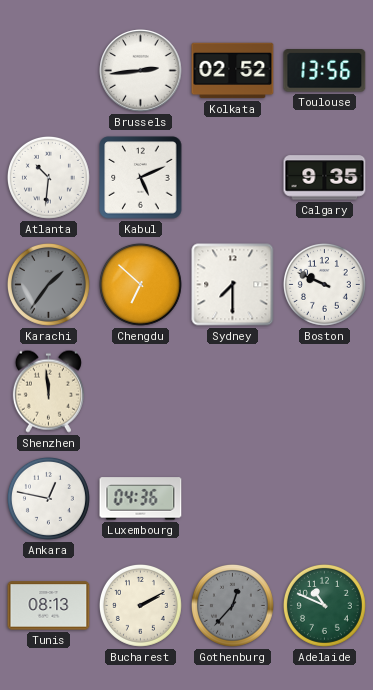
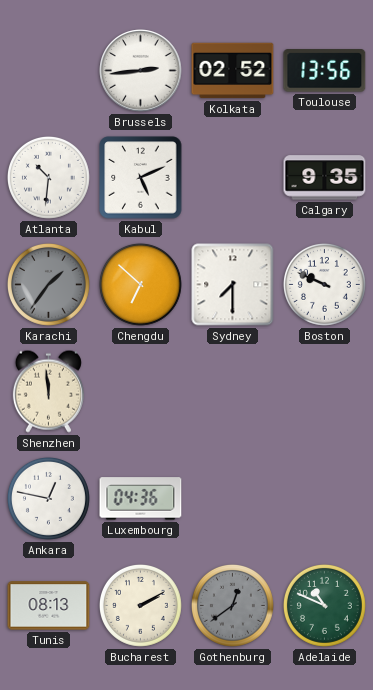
Gothenburg: 12:37 -> 12:39 (232, 605)
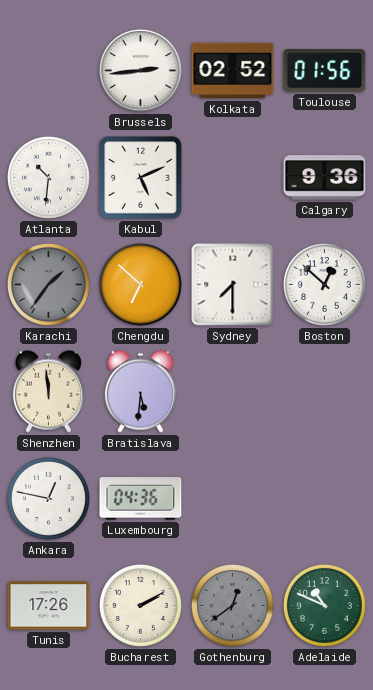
Toulouse: 13:56 -> 01:56 (325, 71)
Calgary: 9:35 -> 9:36 (325, 178)
Boston: 9:49 -> 12:52 (324, 284)
Bratislava: none -> 5:31 (140, 391)
Tunis: 08:13 -> 17:26 (49, 606)
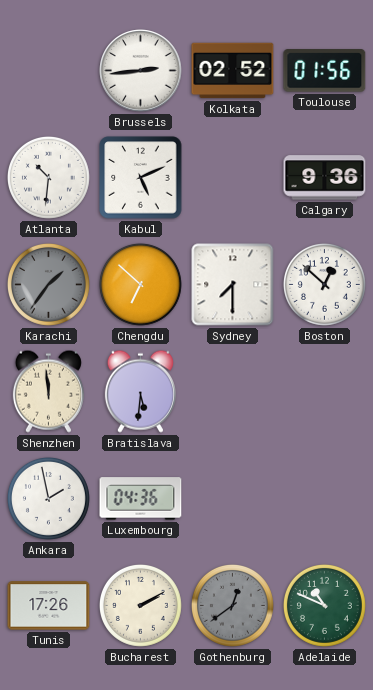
Ankara: 12:47 -> 1:58 (48, 498)
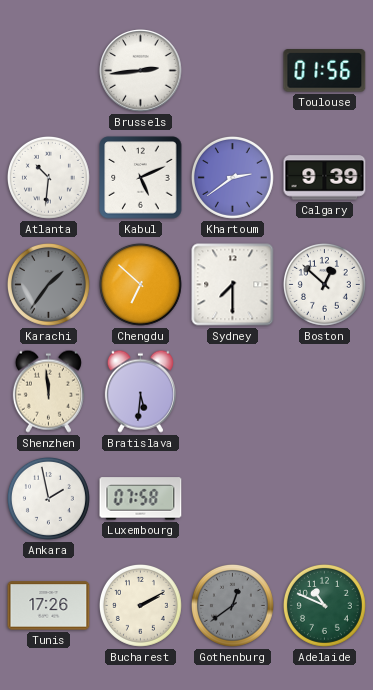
Kolkata: 02:52 -> none (233, 71)
Khartoum: none -> 2:39 (232, 177)
Calgary: 9:36 -> 9:39 (325, 178)
Luxembourg: 04:36 -> 07:58 (141, 499)
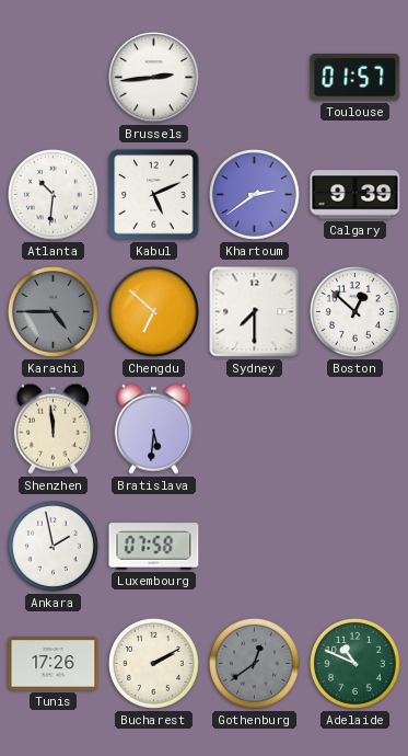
Toulouse: 01:56 -> 01:57 (355, 78)
Karachi: 1:36 -> 4:45 (53, 311)
